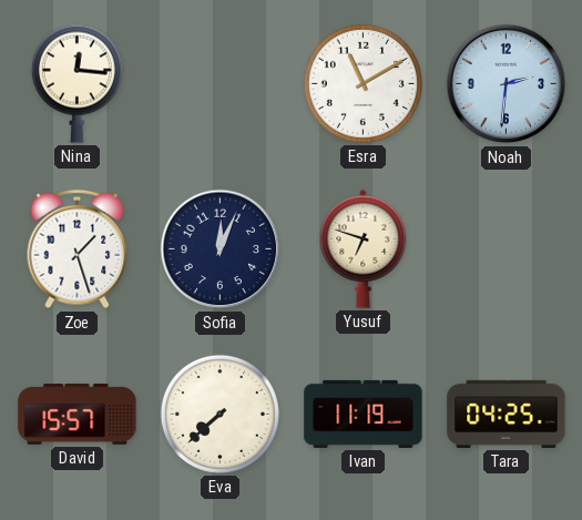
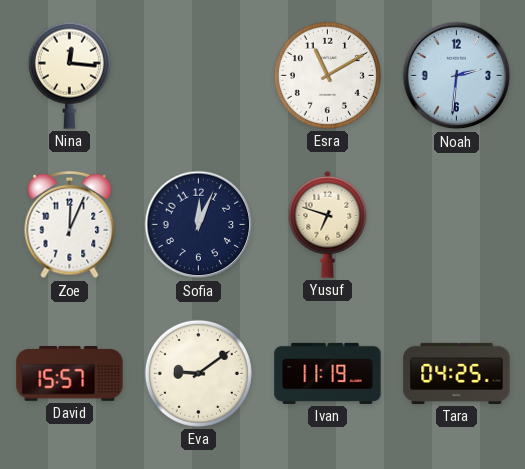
Zoe: 1:27 -> 12:04 (70, 225)
Eva: 7:38 -> 9:09 (198, 373)
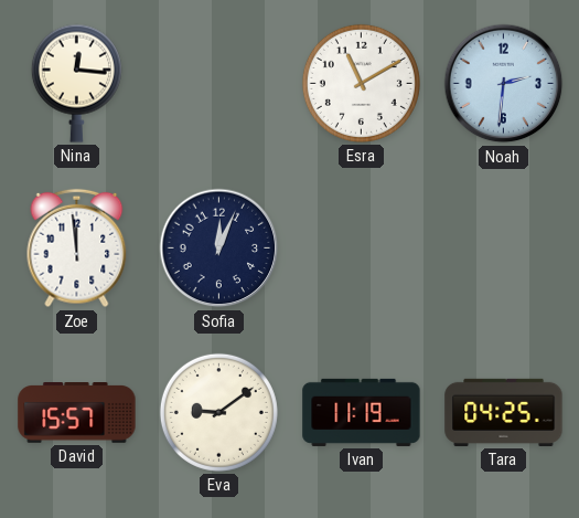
Zoe: 12:04 -> 11:59 (77, 249)
Yusuf: 6:48 -> none (328, 224)
